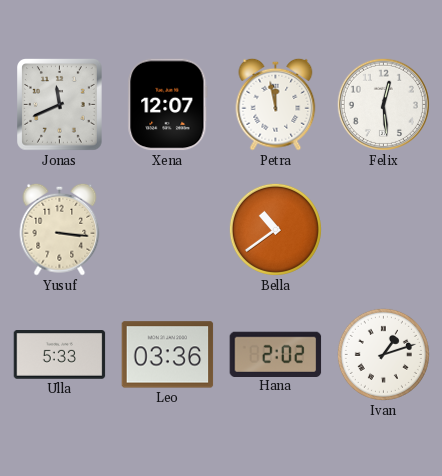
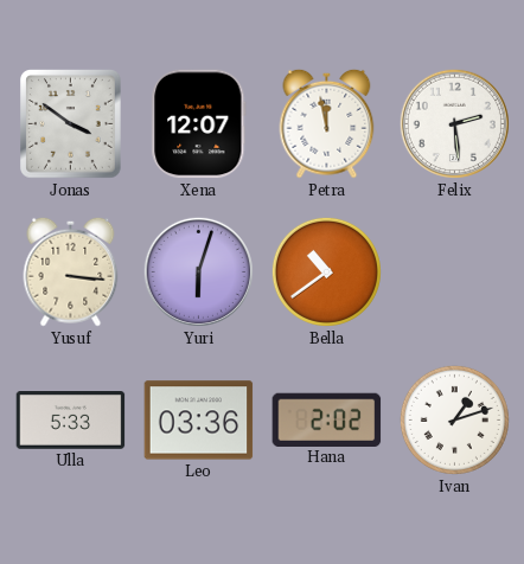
Jonas: 11:41 -> 3:51 (71, 124)
Felix: 12:29 -> 2:29 (454, 123)
Yuri: none -> 6:03 (198, 271)
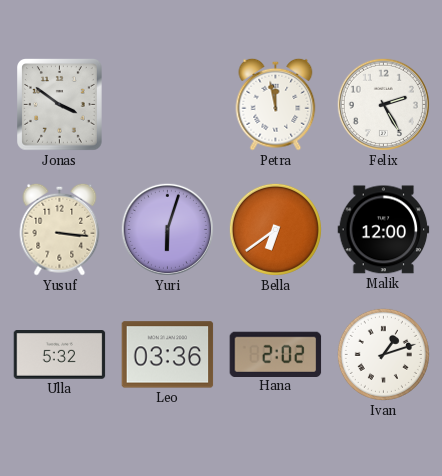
Xena: 12:07 -> none (199, 124)
Felix: 2:29 -> 2:25 (383, 104)
Bella: 10:39 -> 6:39 (275, 229)
Malik: none -> 12:00 (384, 230)
Ulla: 5:33 -> 5:32 (60, 355)
